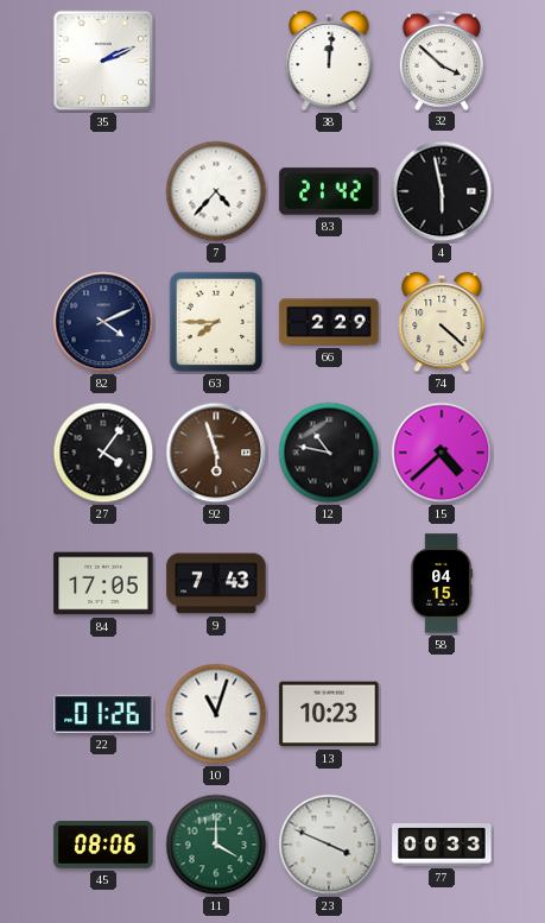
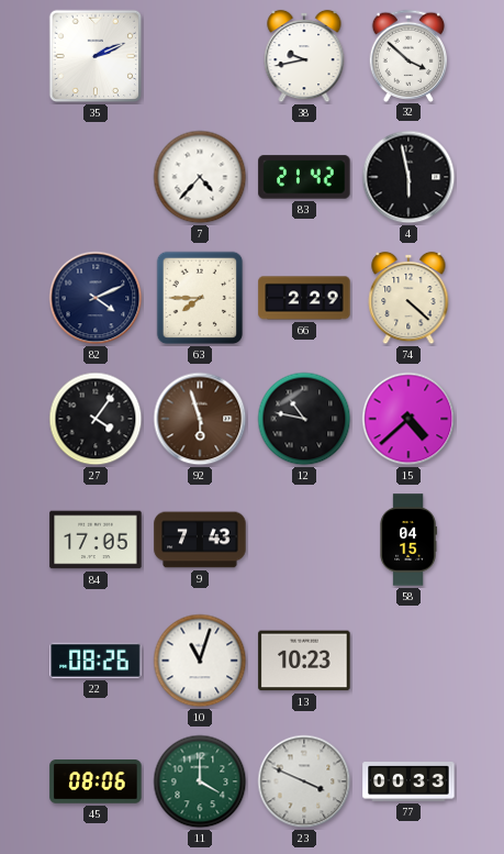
38: 12:01 -> 9:43 (304, 56)
22: 01:26 -> 08:26 (96, 661)
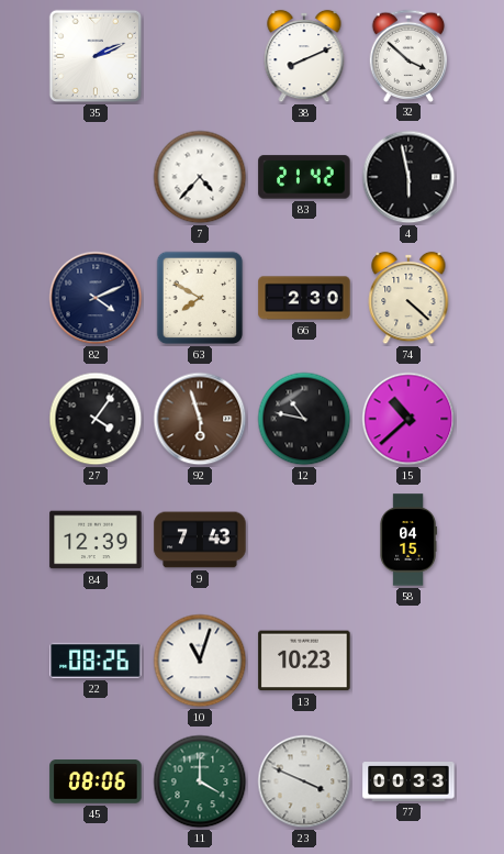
38: 9:43 -> 8:11 (304, 56)
63: 7:45 -> 7:50 (200, 298)
66: 2:29 -> 2:30 (304, 298)
15: 4:38 -> 10:38 (408, 419)
84: 17:05 -> 12:39 (96, 540)
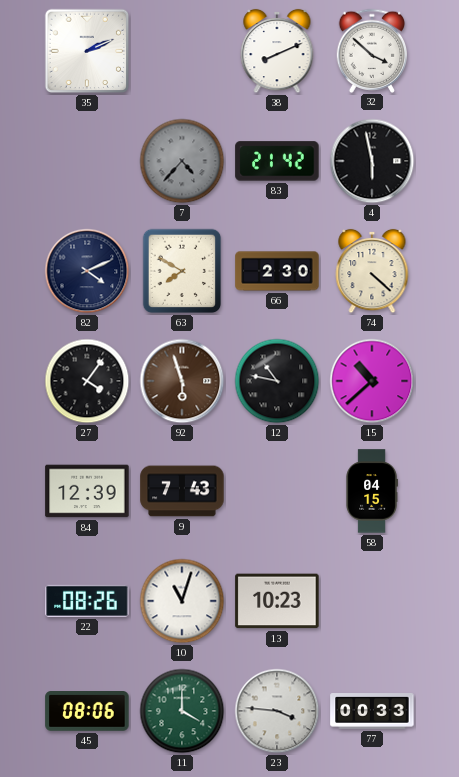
7 dial: white -> grey (182, 161)
23: 3:49 -> 3:46 (277, 711)
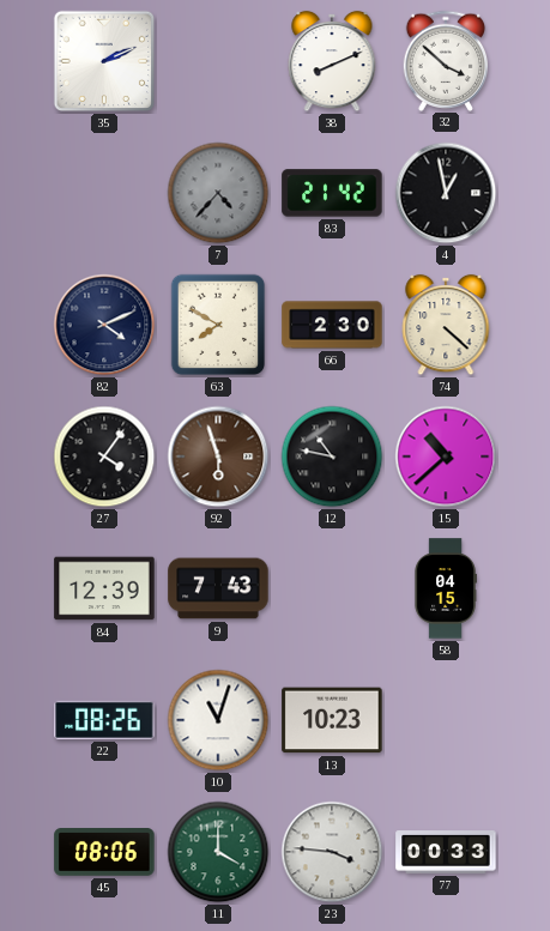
4: 5:58 -> 12:58 (446, 193)
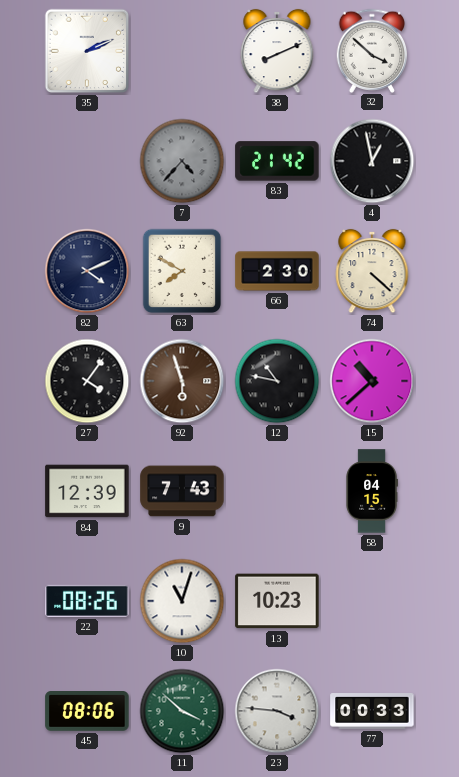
11: 4:00 -> 3:52 (182, 711)
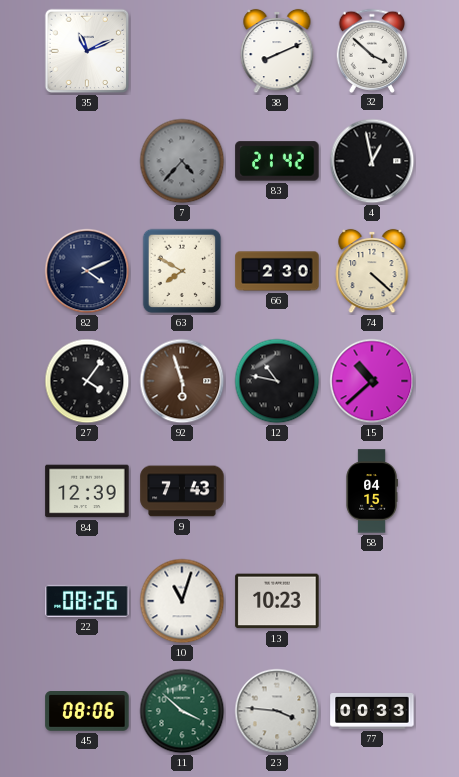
35: 2:11 -> 11:11 (87, 51)
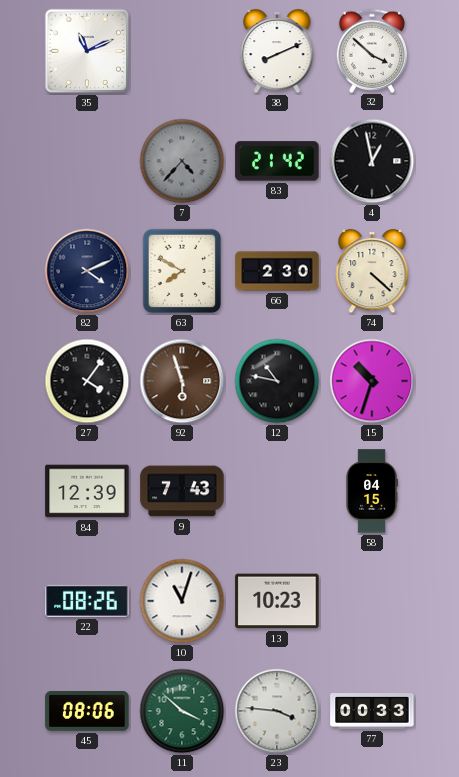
15: 10:38 -> 10:33 (372, 381)
